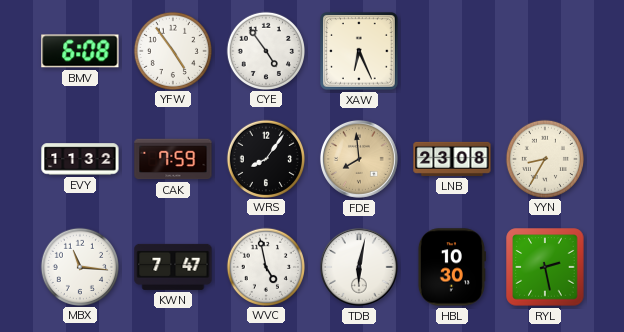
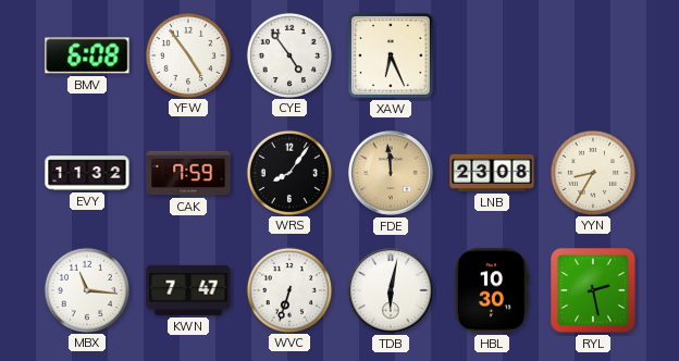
FDE: 7:59 -> 11:59 (391, 173)
WVC: 4:58 -> 6:33 (288, 289)
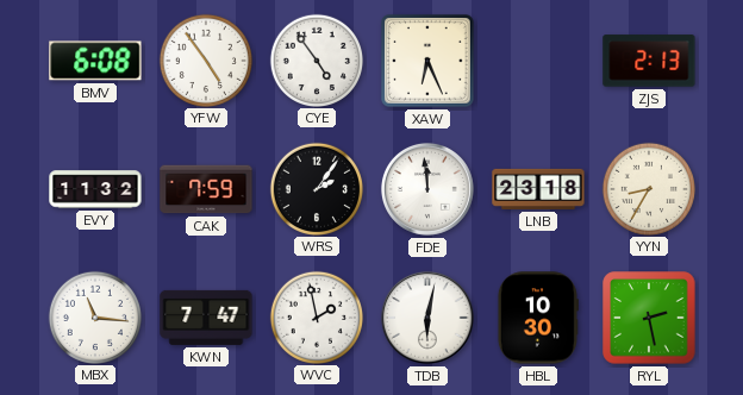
ZJS: none -> 2:13 (649, 61)
WRS: 8:06 -> 2:06 (316, 188)
FDE dial: champagne -> white (427, 189)
LNB: 23:08 -> 23:18 (538, 189)
WVC: 6:33 -> 1:58 (316, 316)
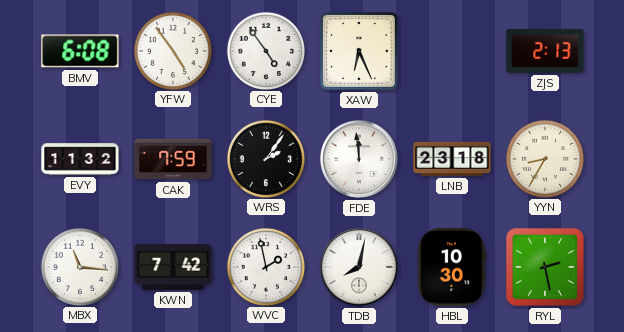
KWN: 7:47 -> 7:42 (173, 267)
TDB: 6:02 -> 8:02 (359, 267)
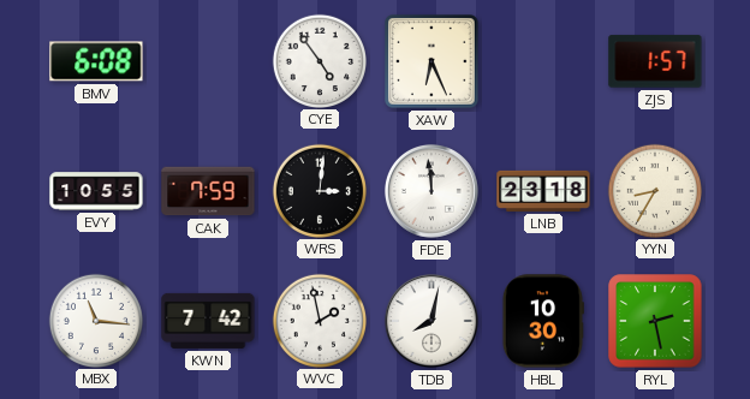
YFW: 4:54 -> none (172, 50)
ZJS: 2:13 -> 1:57 (655, 61)
EVY: 11:32 -> 10:55 (96, 191)
WRS: 2:06 -> 3:01 (319, 190)
